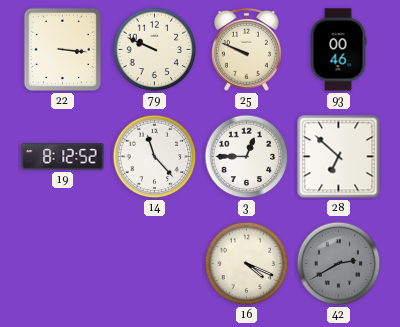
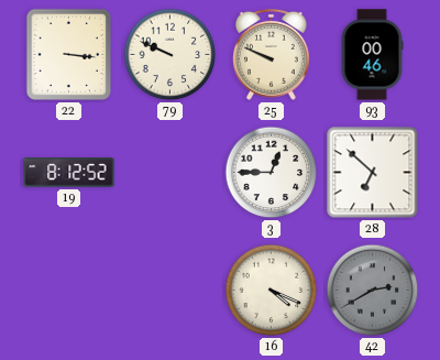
14: 11:23 -> none (155, 157)
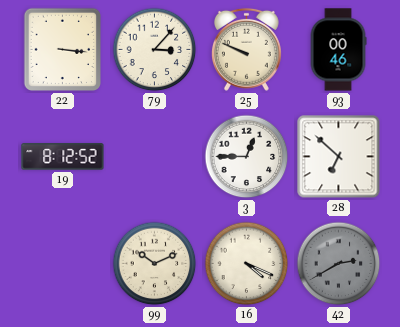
79: 9:49 -> 3:07 (155, 50)
99: none -> 10:11 (155, 264)
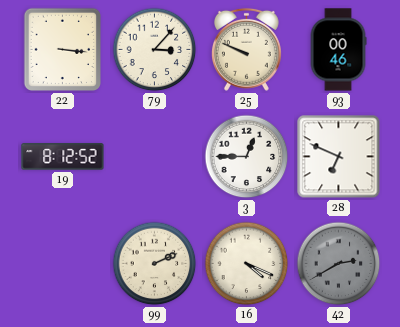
28: 6:52 -> 6:49 (339, 157)
99: 10:11 -> 2:11 (155, 264)
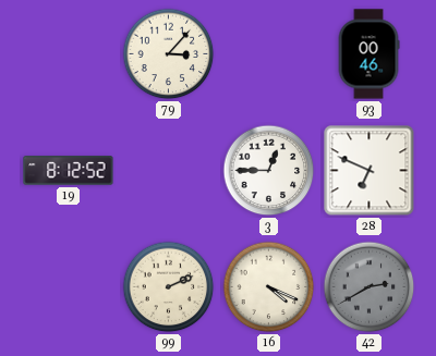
22: 3:16 -> none (62, 50)
25: 9:49 -> none (246, 49)
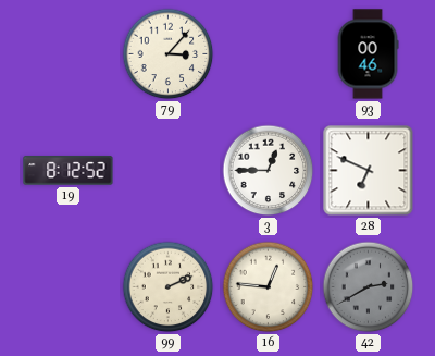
16: 4:19 -> 12:46 (269, 287)
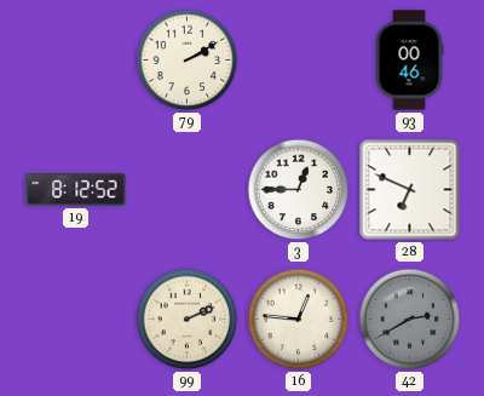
79: 3:07 -> 2:10 (188, 61)
